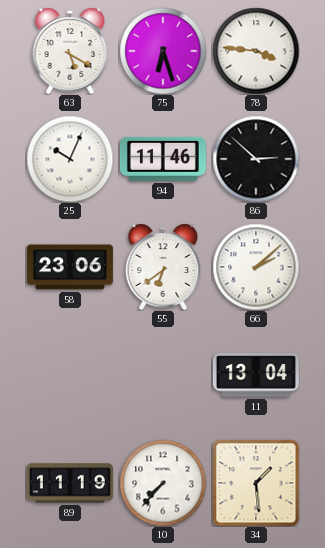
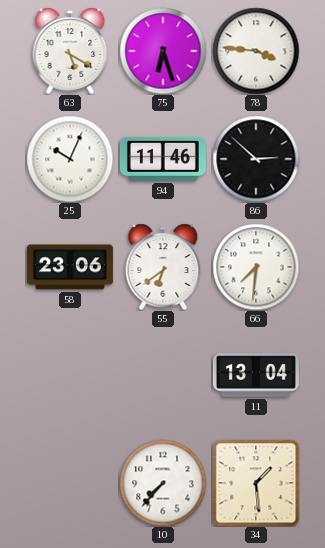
66: 2:08 -> 7:31 (256, 267)
89: 11:19 -> none (70, 483)
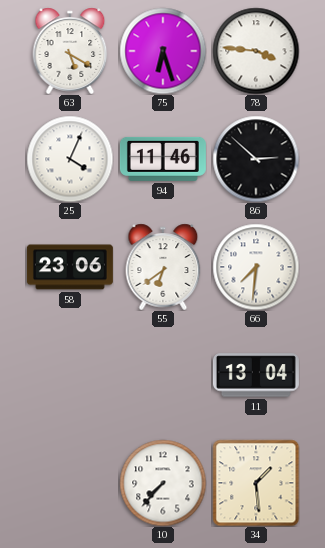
25: 10:04 -> 4:04 (70, 159)
